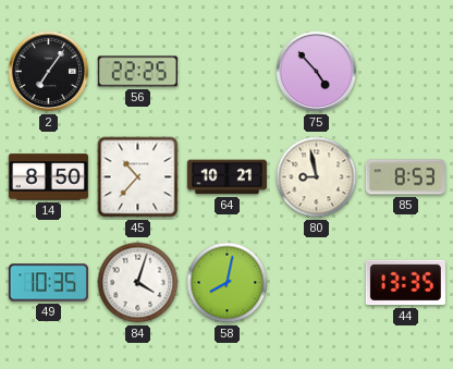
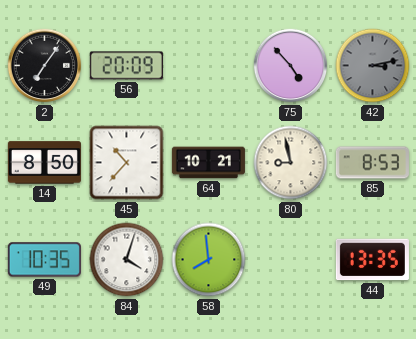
56: 22:25 -> 20:09 (126, 66)
42: none -> 3:13 (373, 66)
58: 8:02 -> 7:59 (209, 260)
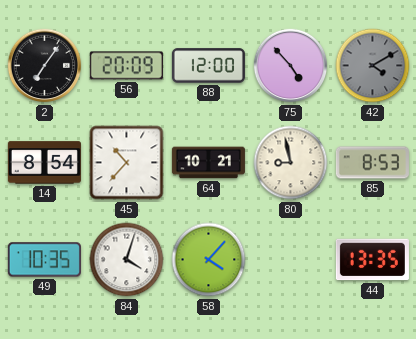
88: none -> 12:00 (208, 66)
42: 3:13 -> 4:10 (373, 66)
14: 8:50 -> 8:54 (44, 163)
58: 7:59 -> 4:07 (209, 260)
